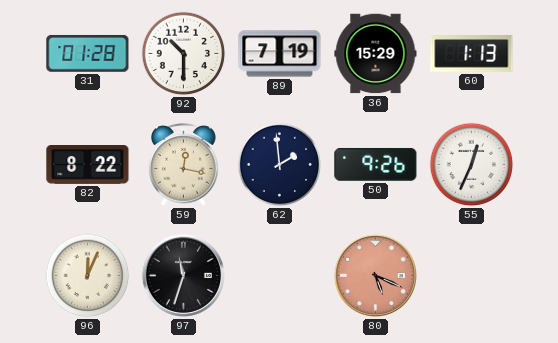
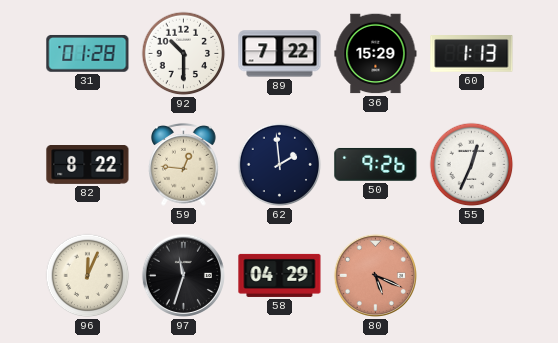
89: 7:19 -> 7:22 (280, 54)
59: 12:17 -> 12:46 (184, 165)
58: none -> 04:29 (280, 275)
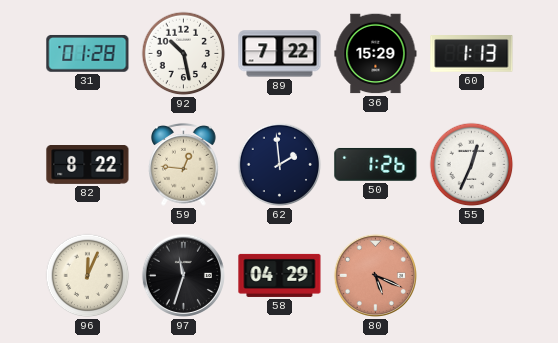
92: 10:30 -> 10:28 (184, 54)
50: 9:26 -> 1:26 (376, 164)
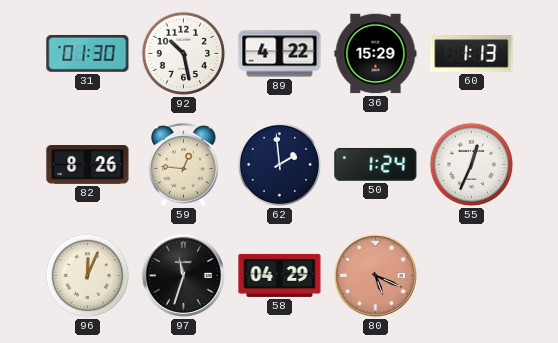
31: 01:28 -> 01:30 (88, 53)
89: 7:22 -> 4:22 (280, 54)
82: 8:22 -> 8:26 (88, 165)
50: 1:26 -> 1:24 (376, 164)
